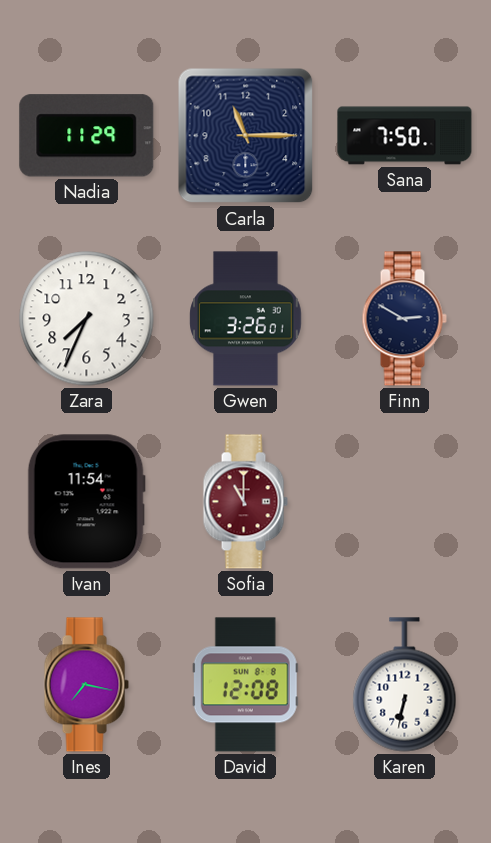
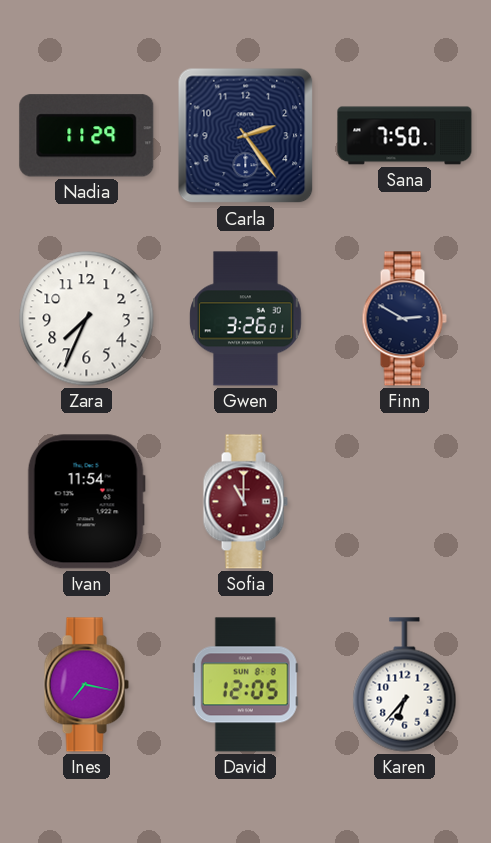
Carla: 11:15 -> 2:24 (246, 136)
David: 12:08 -> 12:05 (245, 685)
Karen: 6:32 -> 6:37 (405, 685)
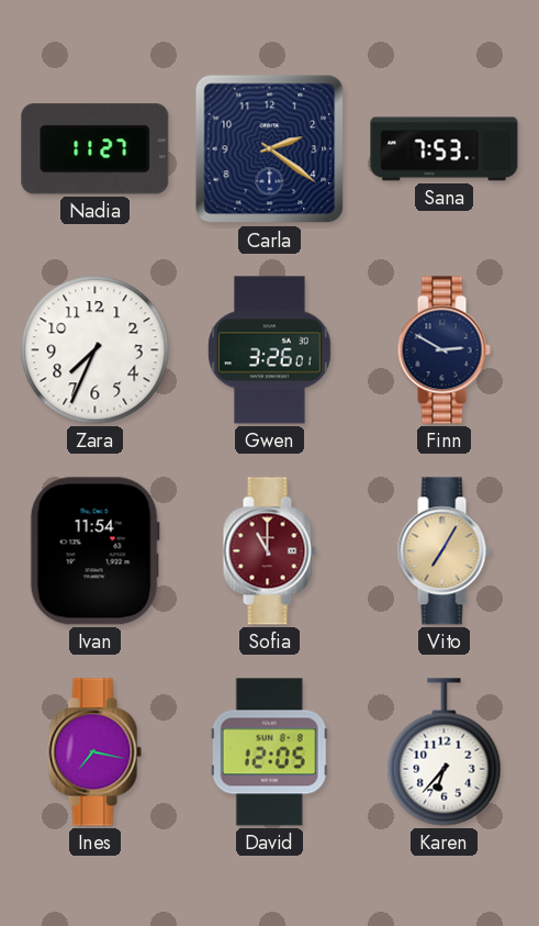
Nadia: 11:29 -> 11:27 (96, 149)
Carla: 2:24 -> 2:21 (270, 149)
Sana: 7:50 -> 7:53 (445, 149)
Vito: none -> 7:05 (443, 551)
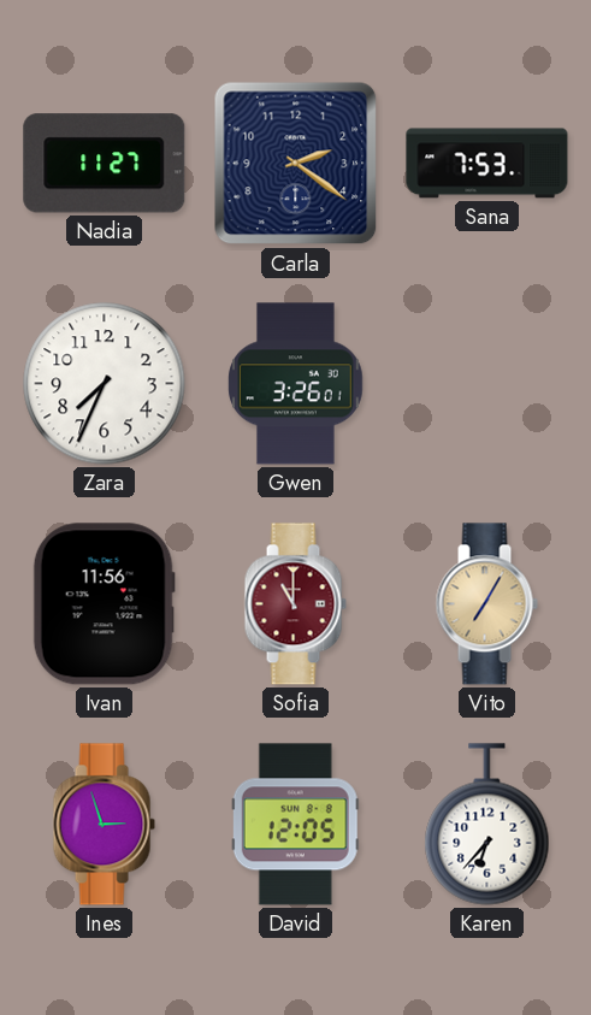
Finn: 2:50 -> none (443, 350)
Ivan: 11:54 -> 11:56 (104, 604)
Ines: 7:17 -> 2:57 (104, 825)
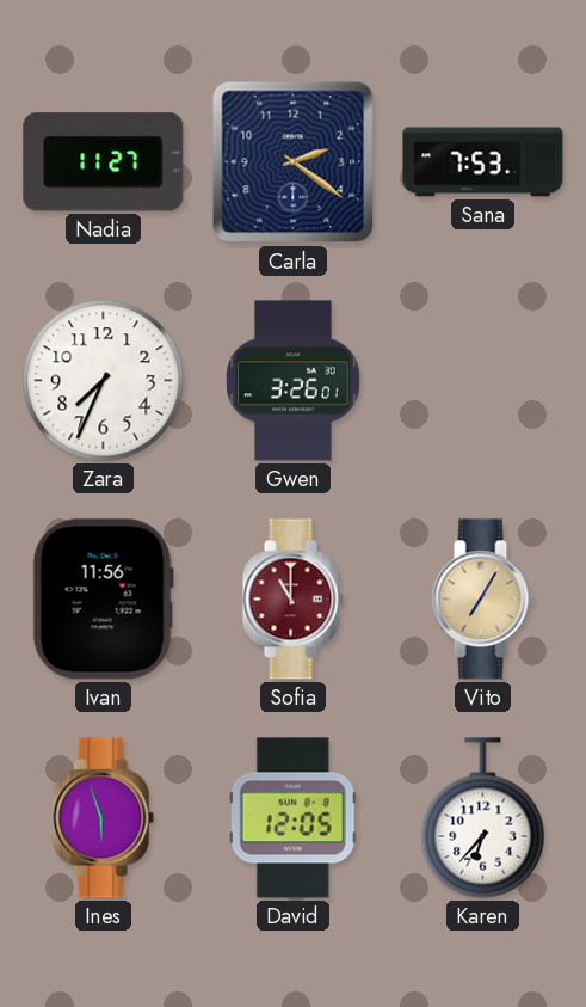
Ines: 2:57 -> 5:57 (103, 818)
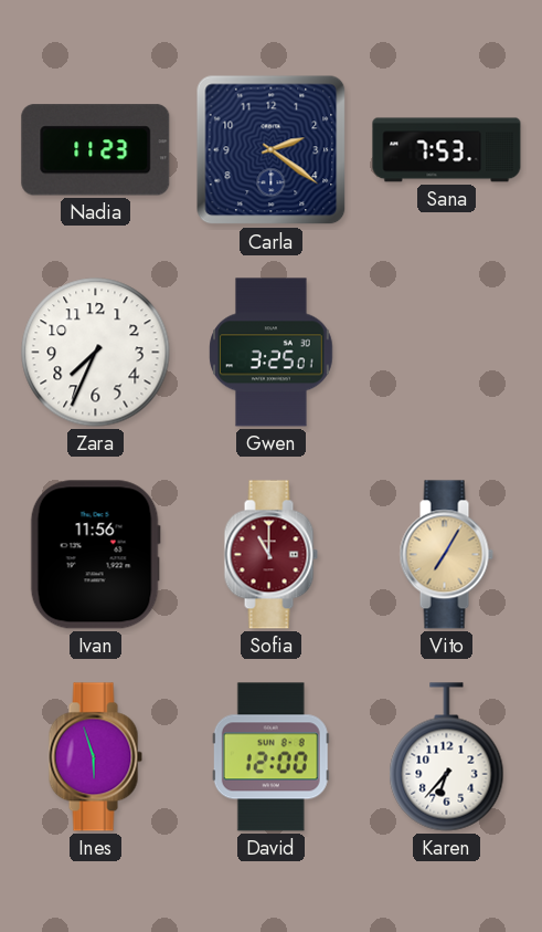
Nadia: 11:27 -> 11:23 (96, 150)
Gwen: 3:26 -> 3:25 (272, 353)
David: 12:05 -> 12:00 (270, 757)
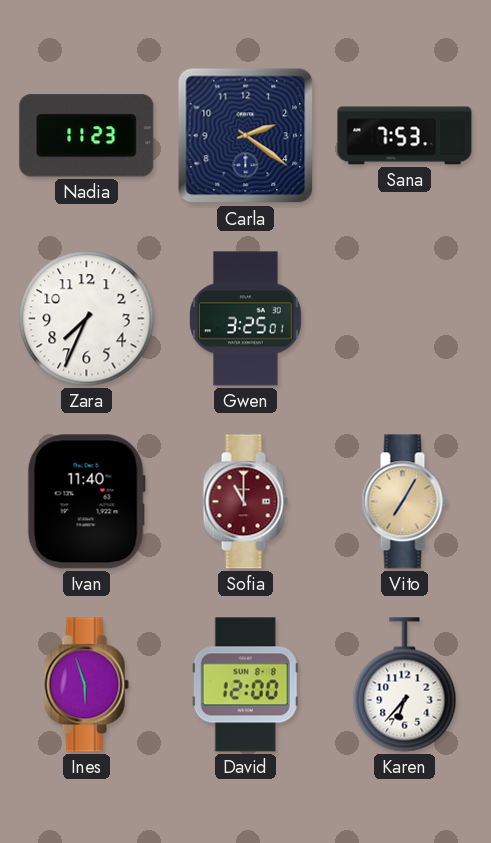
Ivan: 11:56 -> 11:40 (86, 502)
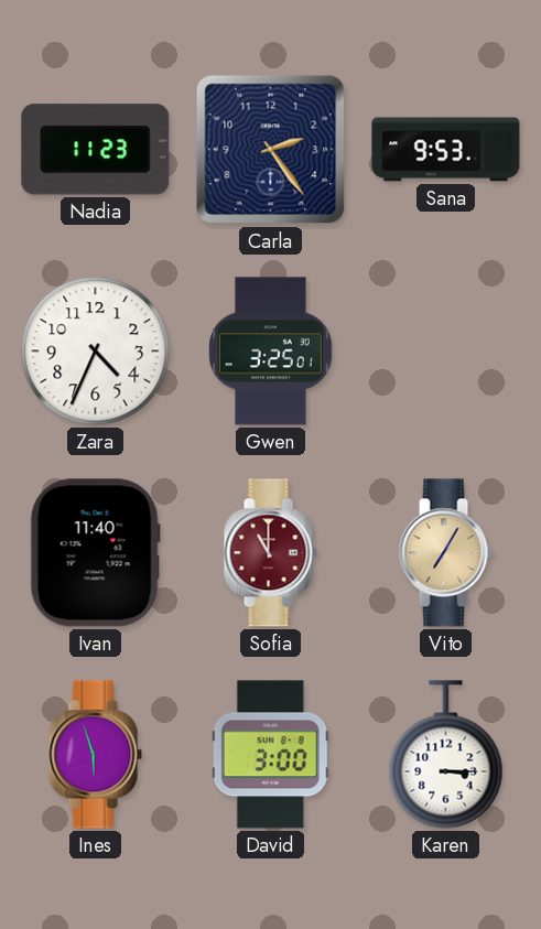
Carla: 2:21 -> 2:24 (271, 150)
Sana: 7:53 -> 9:53 (446, 150)
Zara: 7:34 -> 4:34 (96, 352)
David: 12:00 -> 3:00 (270, 755)
Karen: 6:37 -> 3:15 (446, 755)
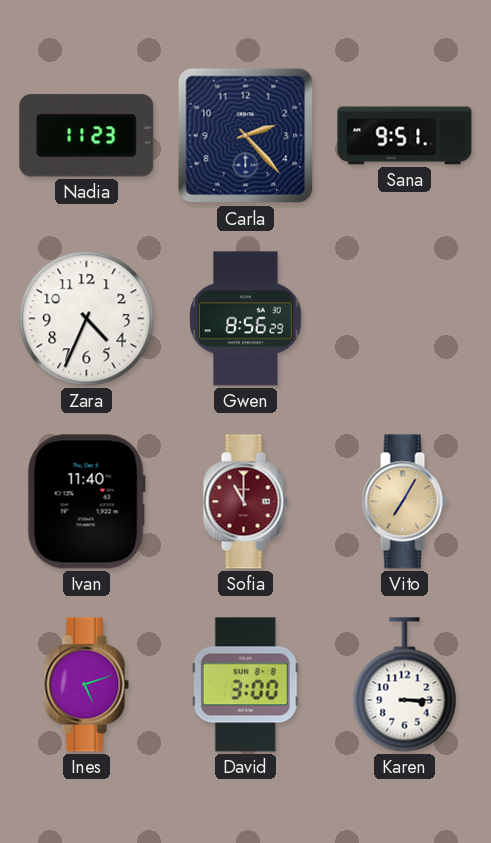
Carla: 2:24 -> 2:23 (246, 136)
Sana: 9:53 -> 9:51 (405, 136)
Gwen: 3:25 -> 8:56 (246, 319)
Ines: 5:57 -> 5:12 (86, 685)
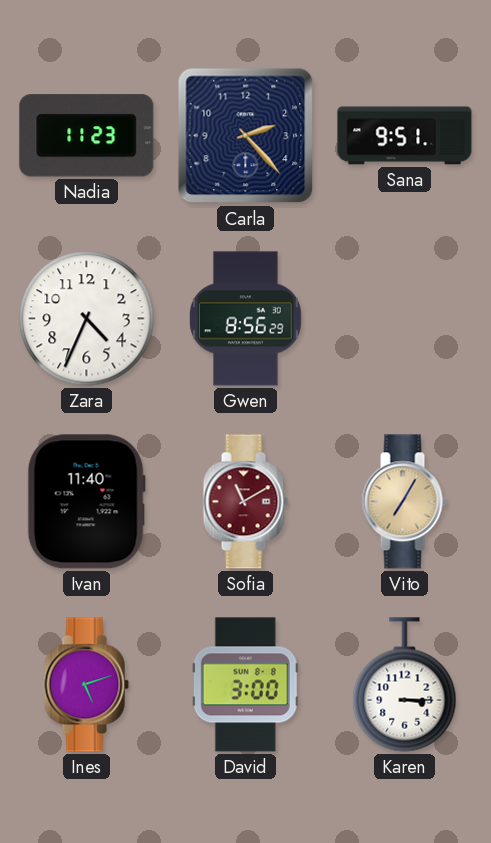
Sofia: 11:00 -> 11:10 (245, 502)
